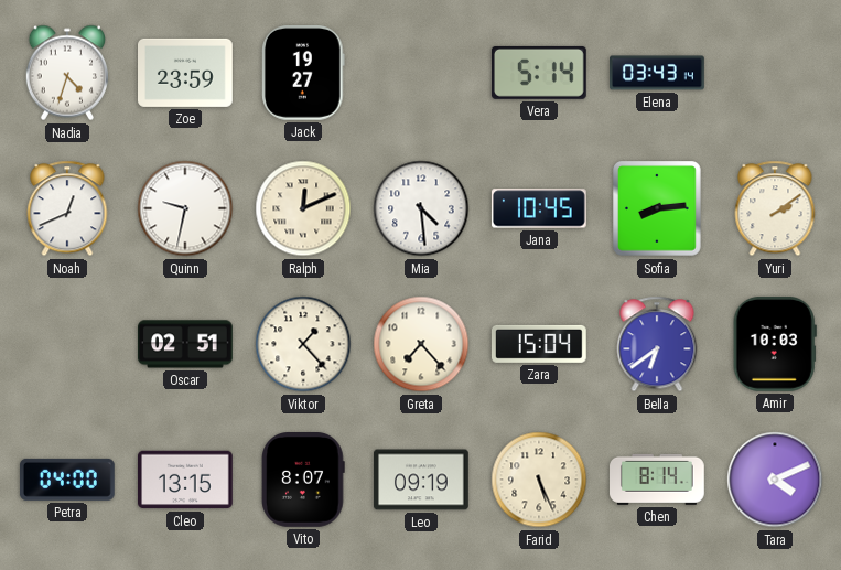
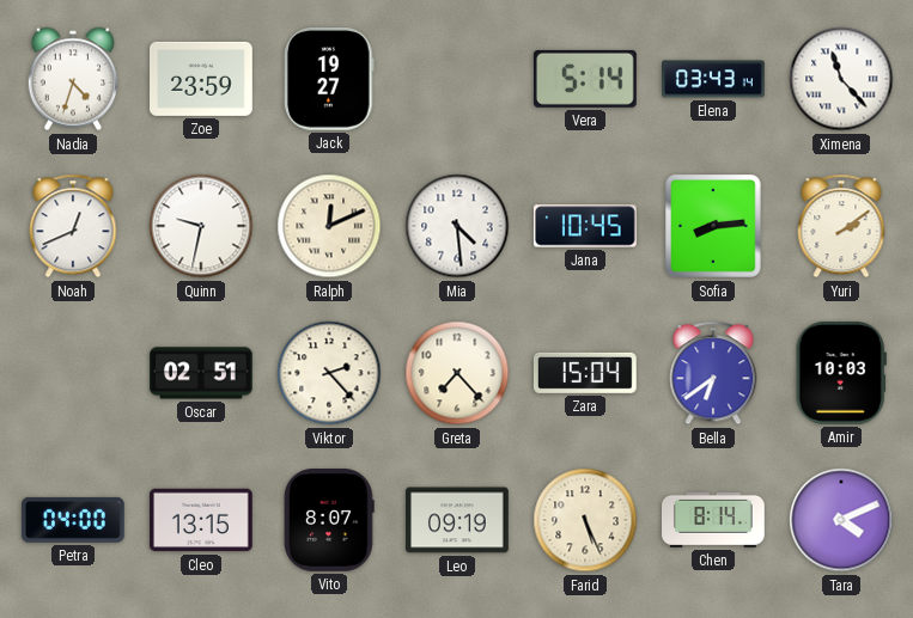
Ximena: none -> 11:23 (841, 79)
Viktor: 1:23 -> 2:23 (329, 373)
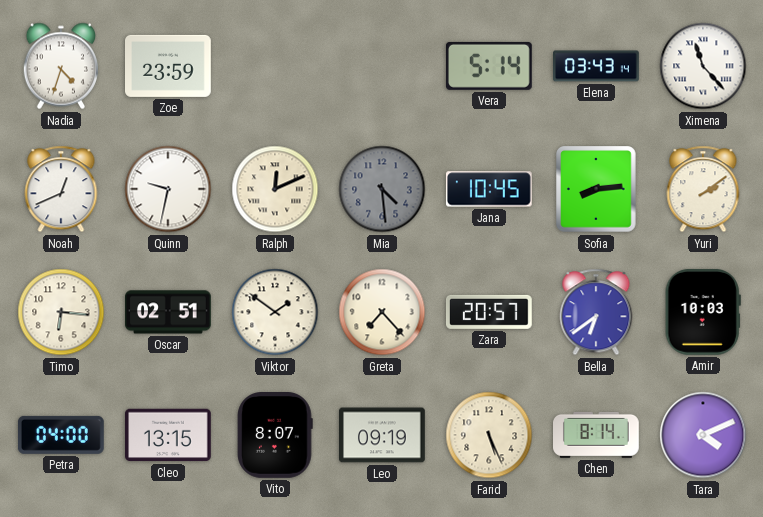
Jack: 19:27 -> none (330, 80)
Mia dial: white -> grey (382, 189)
Timo: none -> 6:16 (61, 312)
Viktor: 2:23 -> 1:51 (275, 312)
Zara: 15:04 -> 20:57 (489, 312)
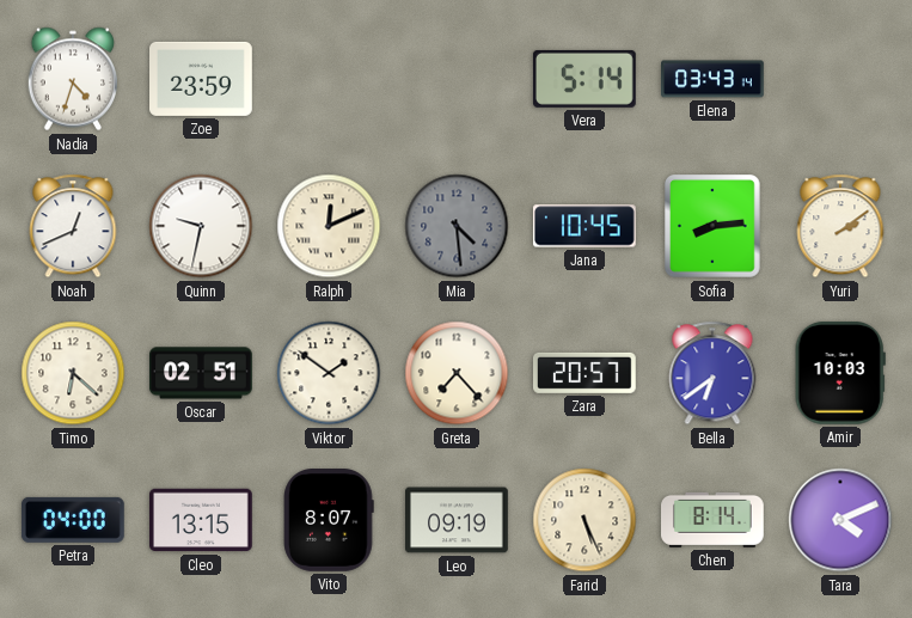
Ximena: 11:23 -> none (703, 66)
Timo: 6:16 -> 6:22 (73, 373)
